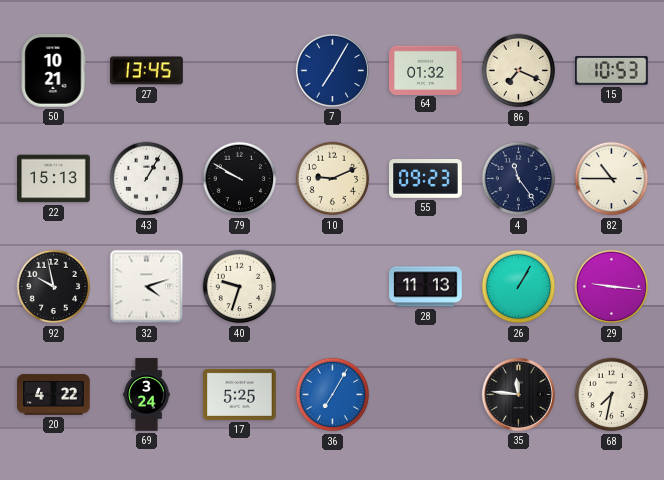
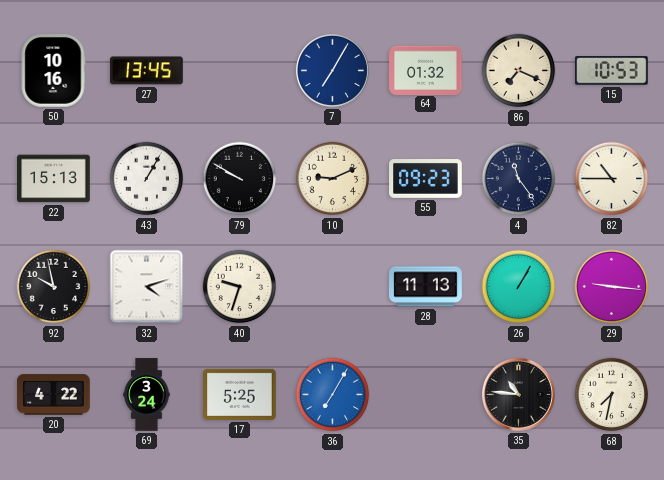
50: 10:21 -> 10:16 (53, 71)
35: 11:46 -> 10:46 (518, 394)
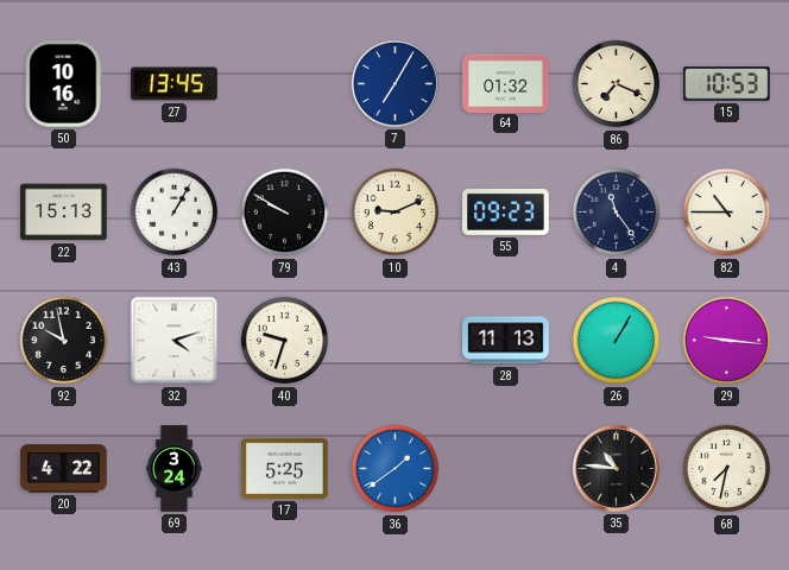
36: 7:05 -> 1:39 (396, 469)
